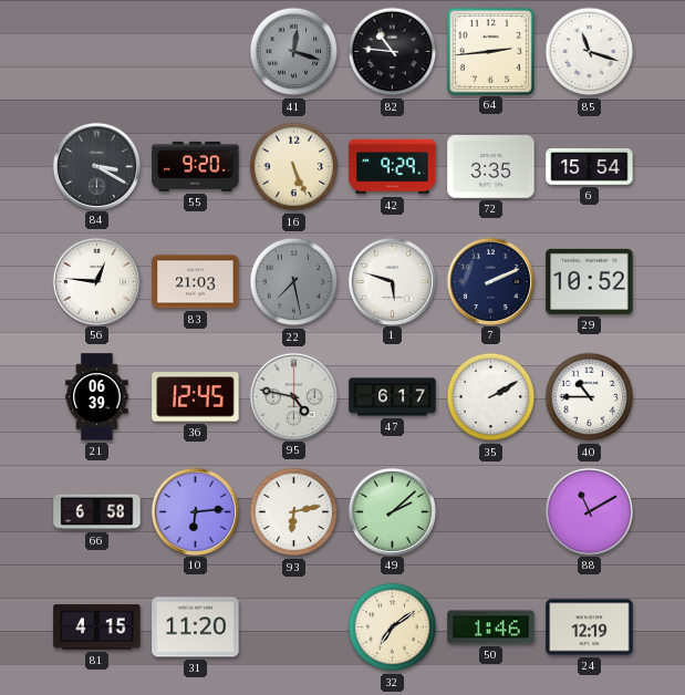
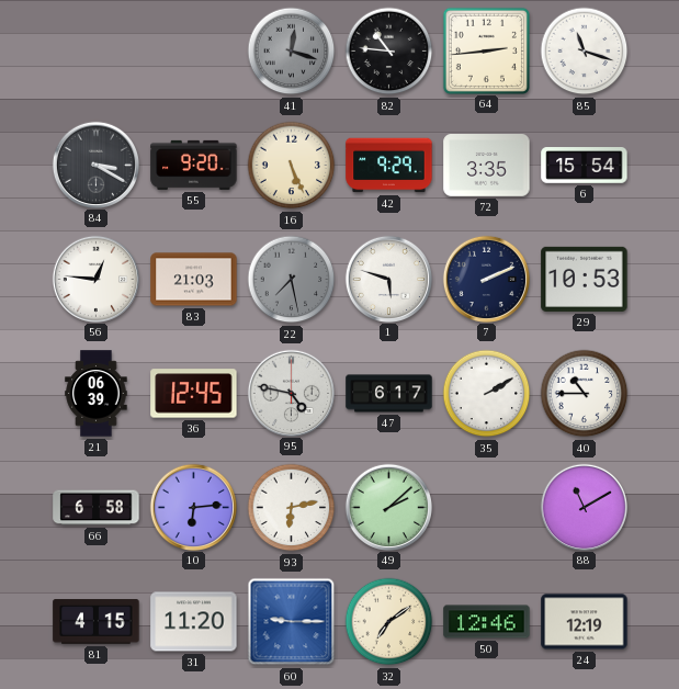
29: 10:52 -> 10:53 (585, 279)
60: none -> 9:15 (292, 622)
50: 1:46 -> 12:46 (487, 622)
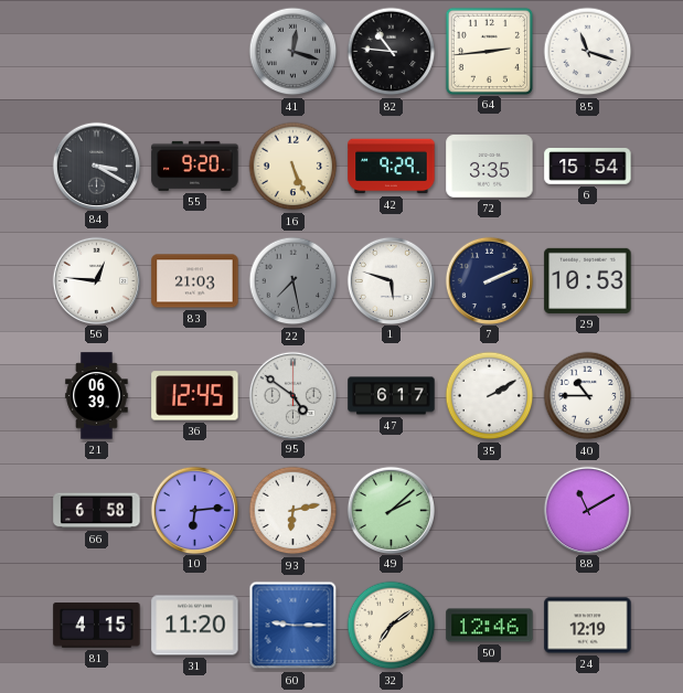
95: 4:47 -> 4:51 (292, 395)
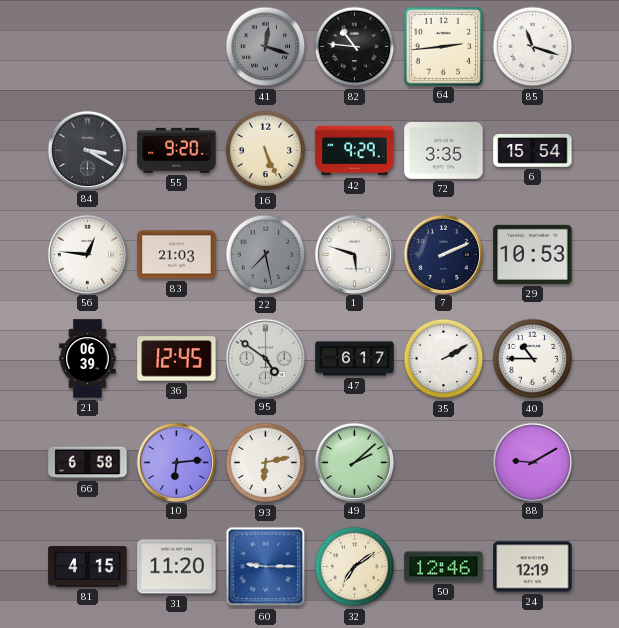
88: 11:10 -> 9:10 (532, 462)
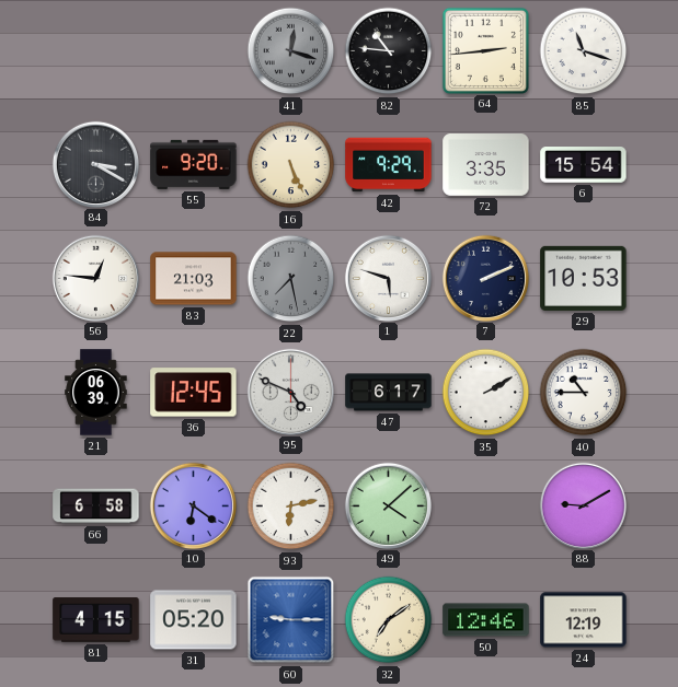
95: 4:51 -> 4:49 (290, 392)
10: 6:14 -> 6:21 (193, 505)
49: 2:08 -> 4:08 (388, 505)
31: 11:20 -> 05:20 (194, 620)
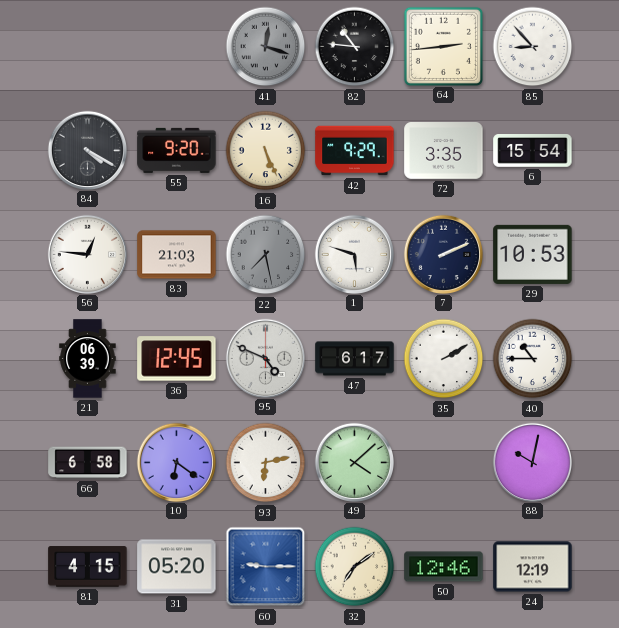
85: 11:18 -> 8:53 (533, 47)
84: 3:20 -> 4:20 (87, 150)
88: 9:10 -> 10:02 (532, 462)
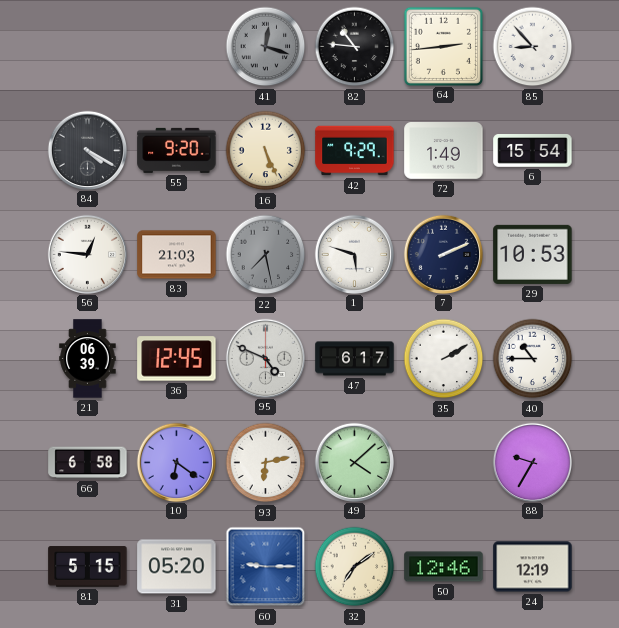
72: 3:35 -> 1:49 (444, 151)
88: 10:02 -> 9:35 (532, 462)
81: 4:15 -> 5:15 (88, 567)
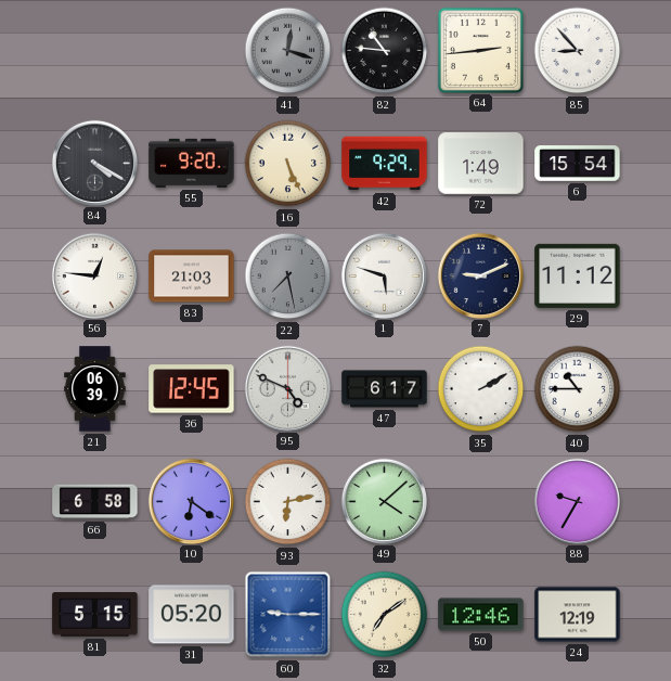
7: 2:11 -> 9:11 (480, 275)
29: 10:53 -> 11:12 (578, 275)
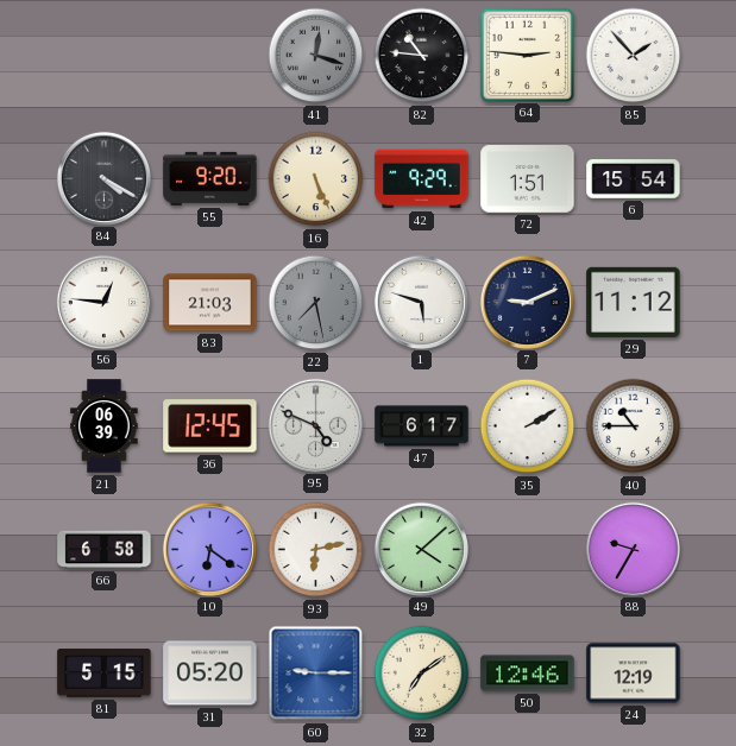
64: 2:44 -> 2:46 (527, 55)
85: 8:53 -> 1:53 (634, 56)
72: 1:49 -> 1:51 (528, 179)
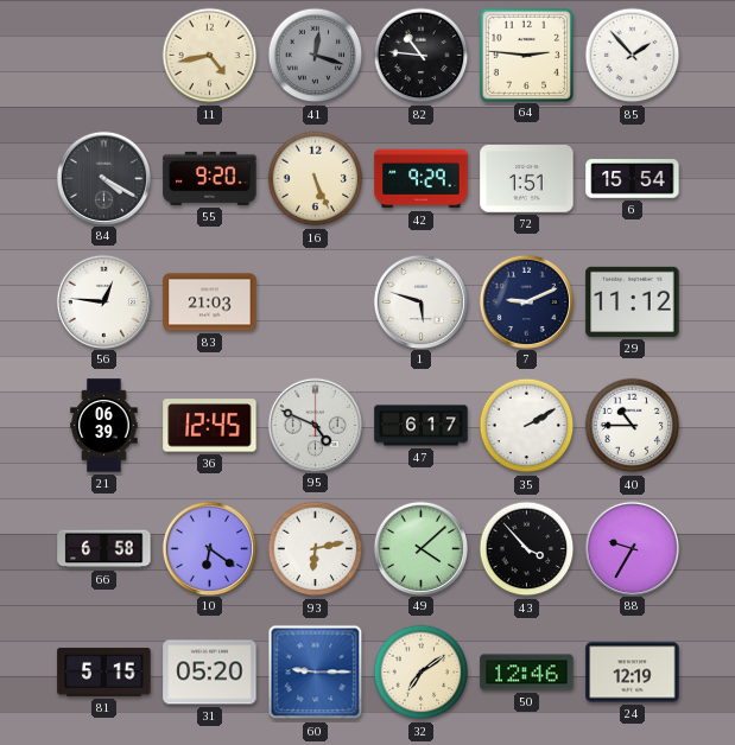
11: none -> 4:43 (210, 56)
22: 7:28 -> none (316, 303)
43: none -> 3:53 (527, 549)
